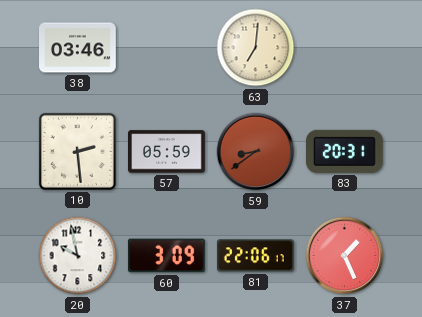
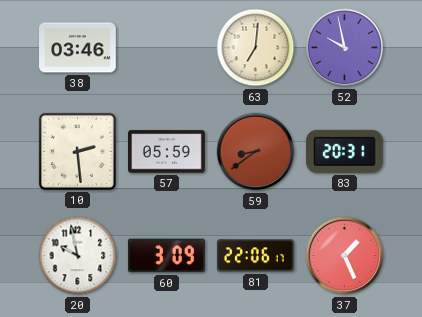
52: none -> 9:58 (345, 48)
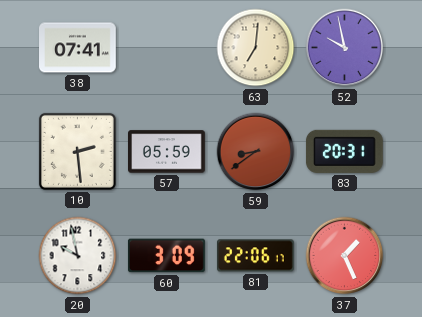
38: 03:46 -> 07:41 (78, 48)
